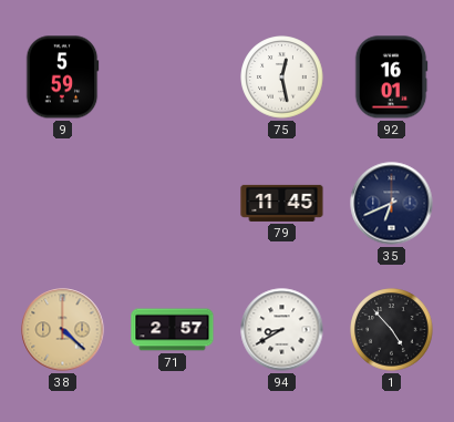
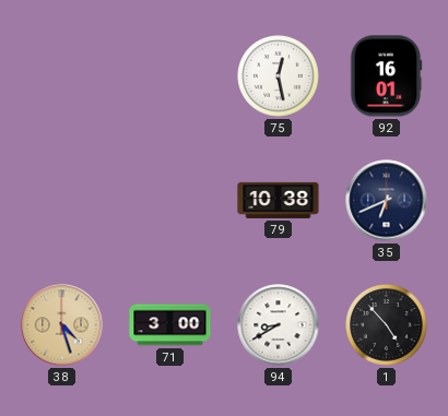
9: 5:59 -> none (62, 78)
79: 11:45 -> 10:38 (279, 200)
38: 4:22 -> 4:27 (62, 325)
71: 2:57 -> 3:00 (170, 325)
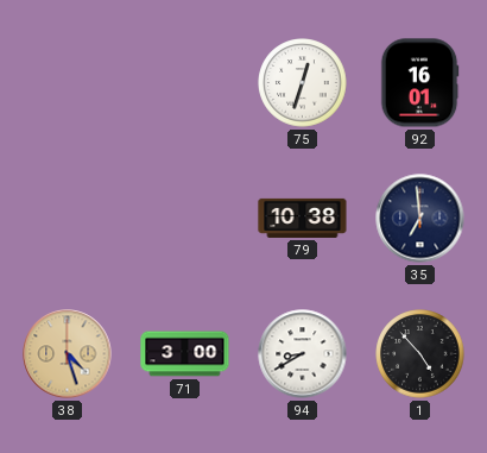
75: 12:28 -> 12:33 (303, 83)
35: 6:41 -> 6:59 (420, 219)
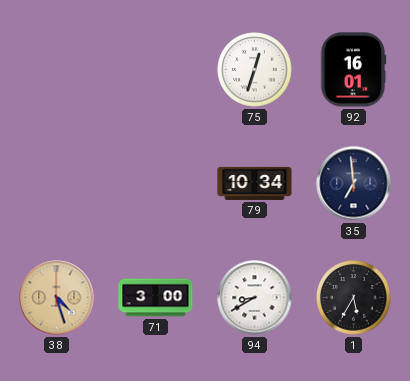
79: 10:38 -> 10:34 (255, 183)
1: 4:53 -> 5:35 (354, 298)
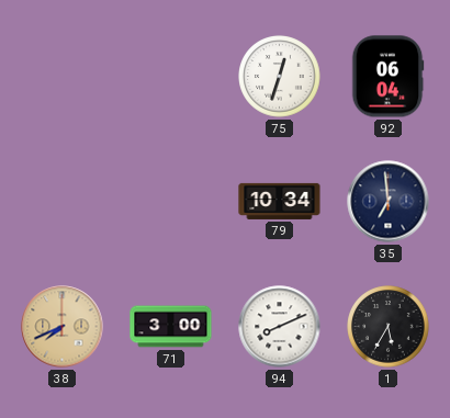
92: 16:01 -> 06:04 (387, 77)
38: 4:27 -> 7:41 (63, 327)
94: 8:40 -> 8:11 (280, 327)
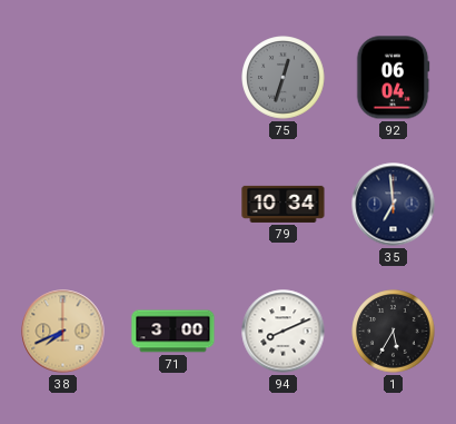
75 dial: white -> grey (284, 78)
